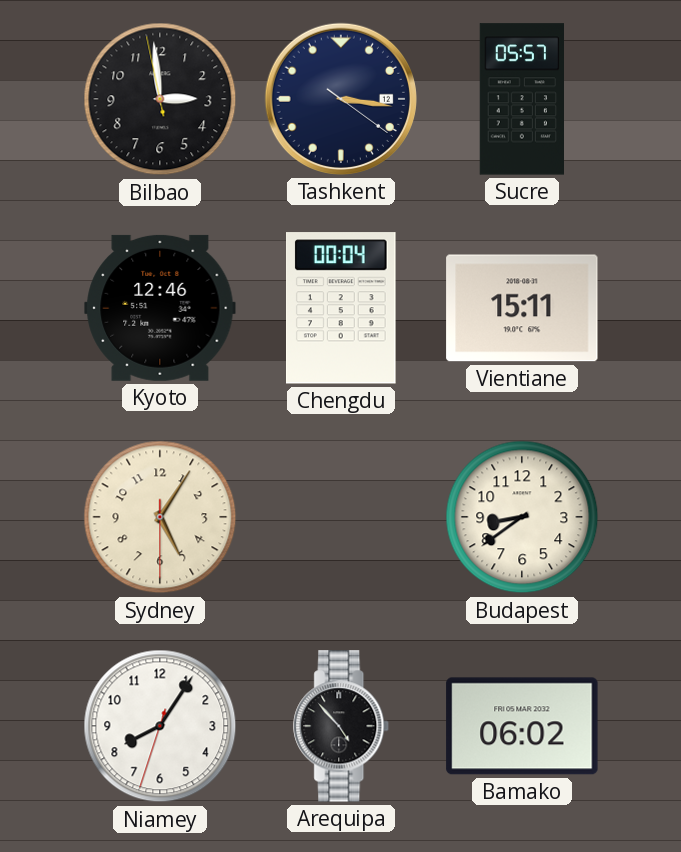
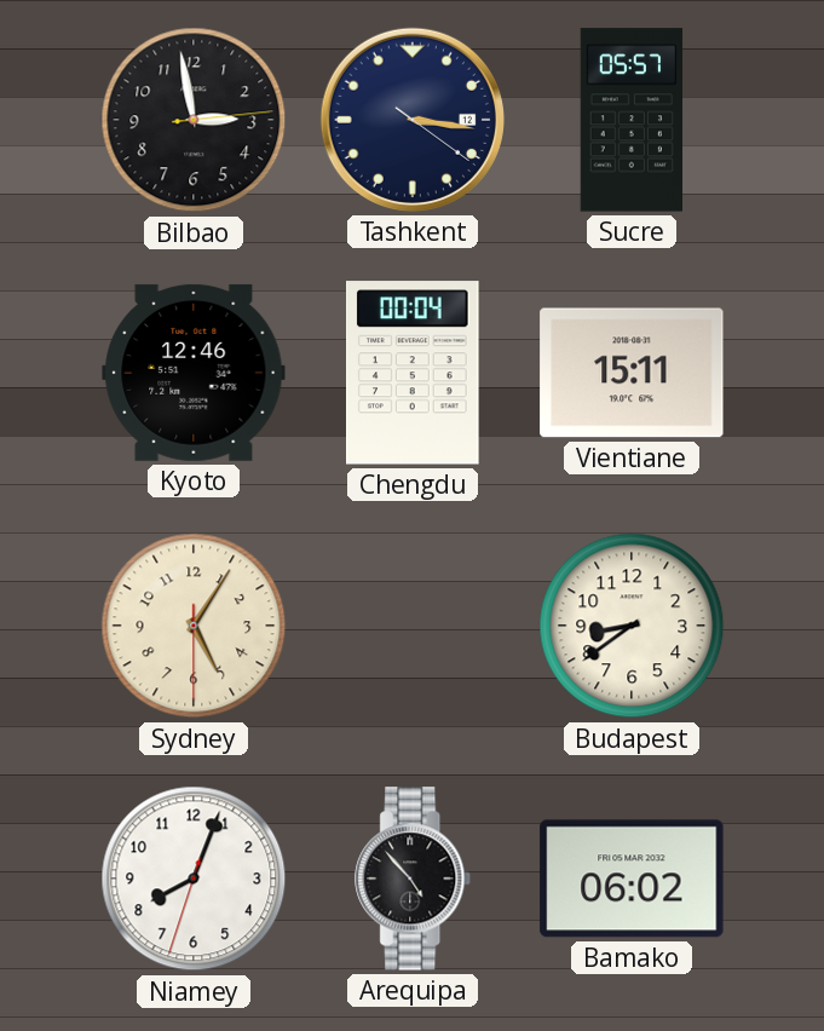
Bilbao: 2:58:58 -> 2:58:14 (194, 120)
Niamey: 8:05 -> 8:03 (194, 879)
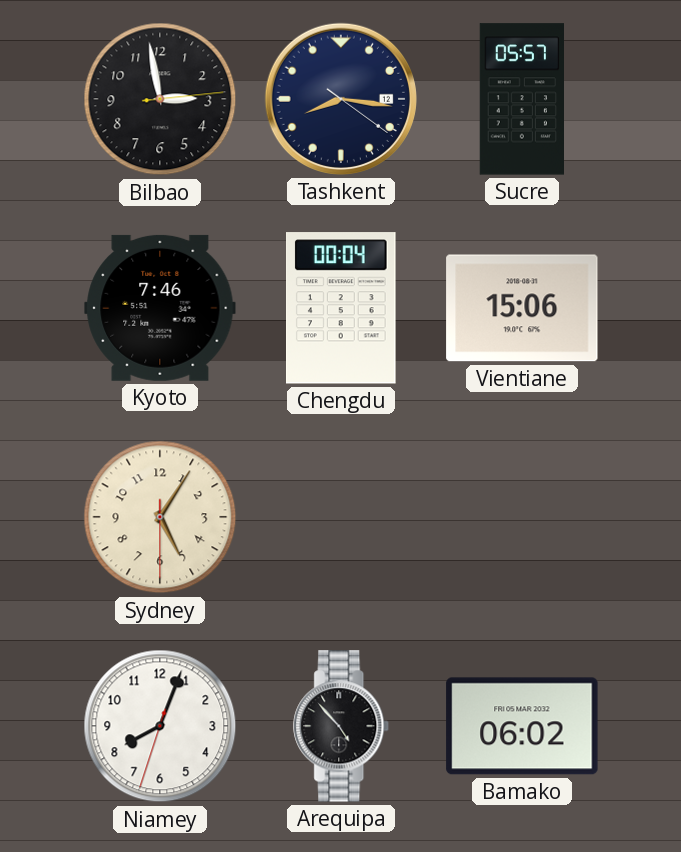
Tashkent: 3:16 -> 8:16 (341, 99)
Kyoto: 12:46 -> 7:46 (160, 308)
Vientiane: 15:11 -> 15:06 (522, 308)
Budapest: 8:39 -> none (632, 626)
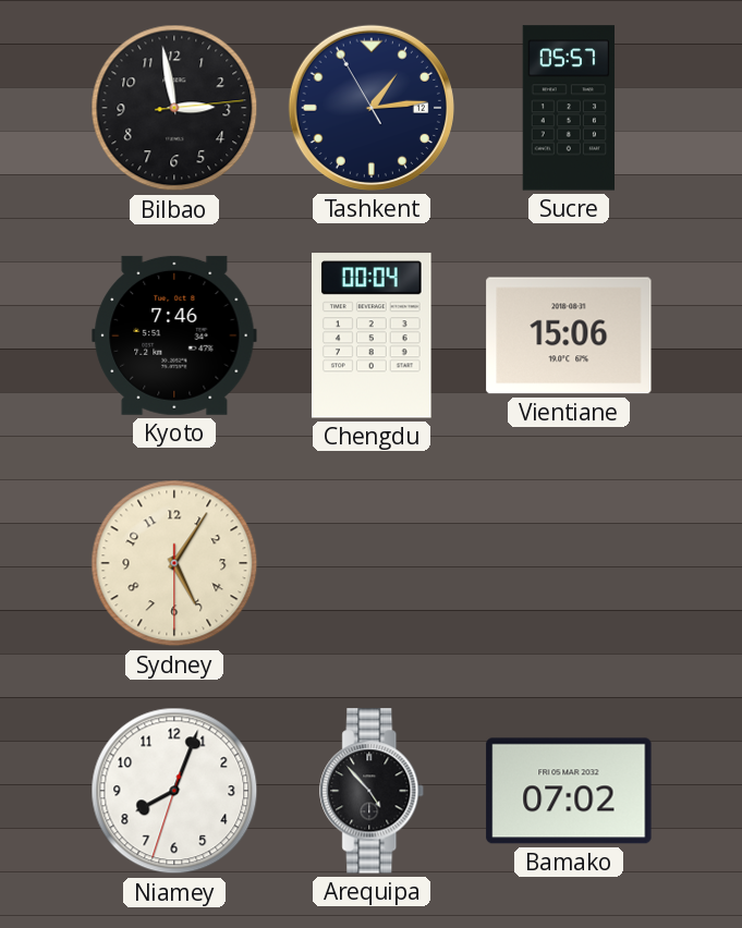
Tashkent: 8:16 -> 1:13 (372, 108)
Bamako: 06:02 -> 07:02 (569, 791)
